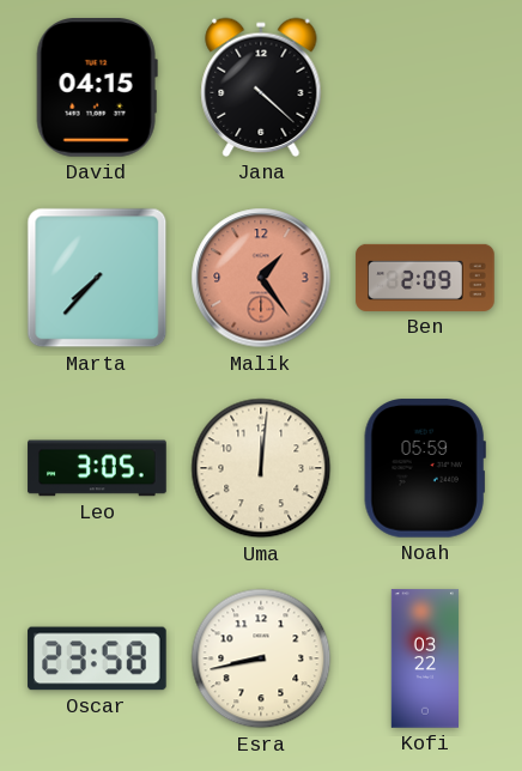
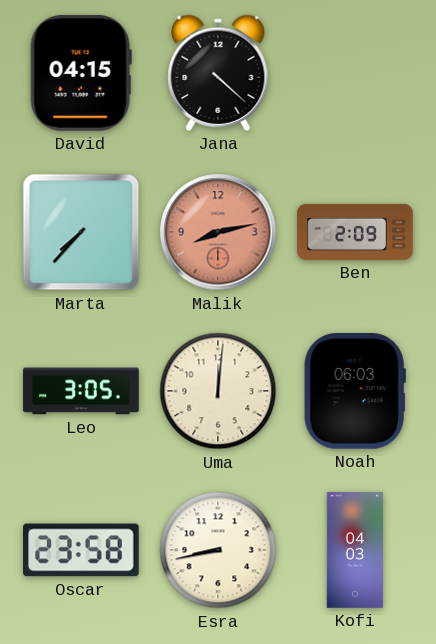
Malik: 1:24 -> 8:13 (218, 232)
Noah: 05:59 -> 06:03 (355, 391)
Kofi: 03:22 -> 04:03 (355, 550)
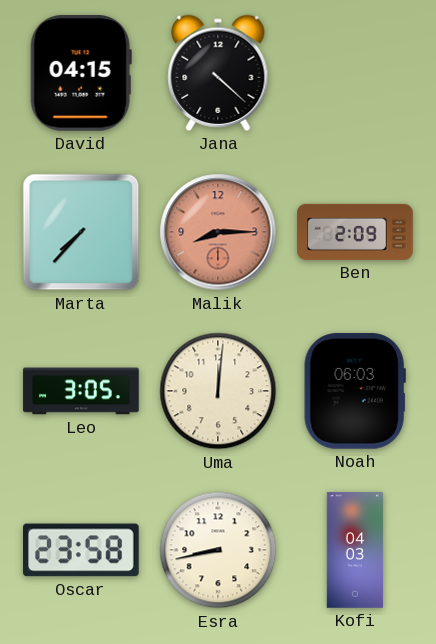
Malik: 8:13 -> 8:15 (218, 232)
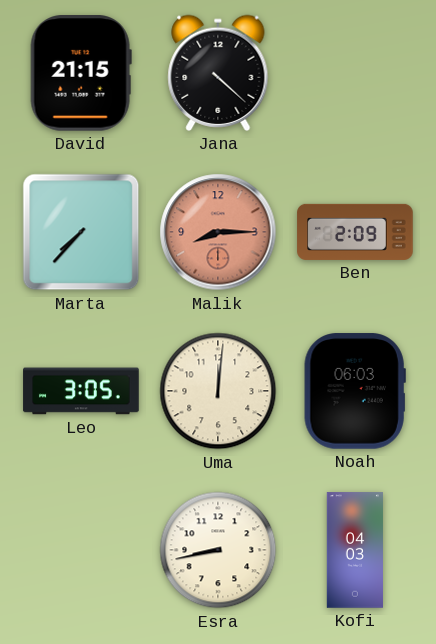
David: 04:15 -> 21:15 (81, 74)
Oscar: 23:58 -> none (81, 550)
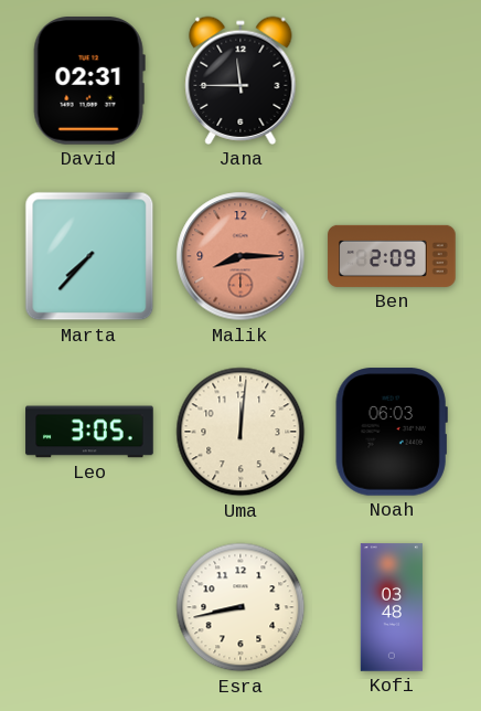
David: 21:15 -> 02:31 (89, 82)
Jana: 4:22 -> 11:45 (240, 81)
Kofi: 04:03 -> 03:48 (392, 607)
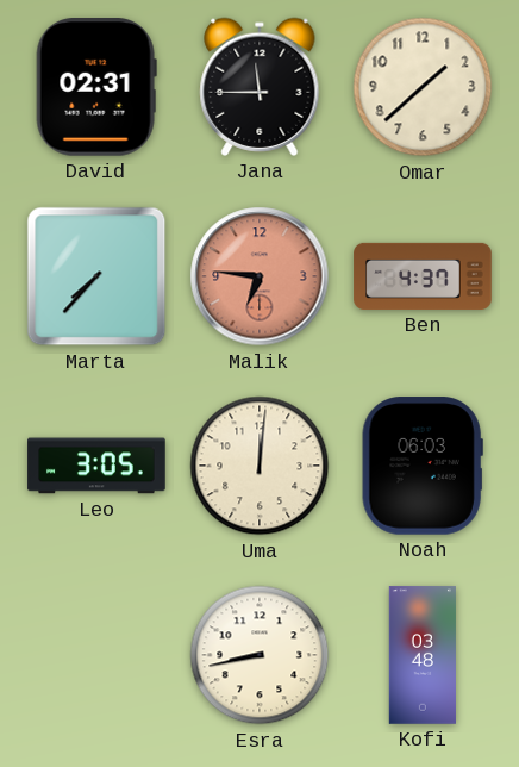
Omar: none -> 1:38 (423, 87)
Malik: 8:15 -> 6:46 (259, 276)
Ben: 2:09 -> 4:37 (423, 276)
